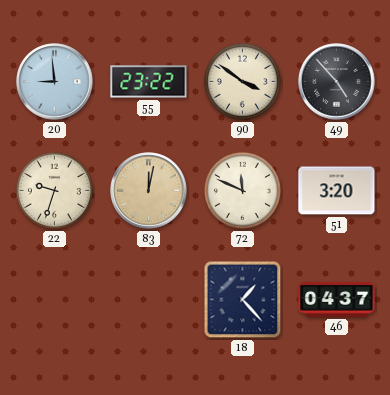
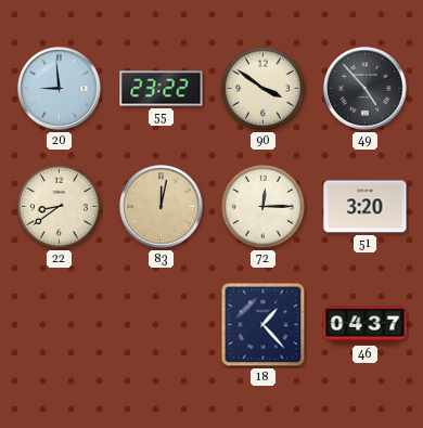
22: 9:33 -> 8:39 (59, 206)
72: 11:49 -> 12:15 (262, 206)
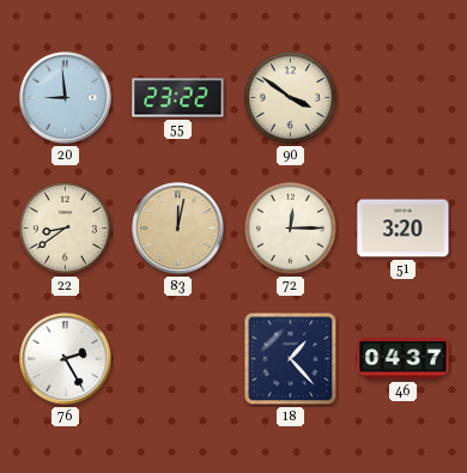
49: 4:53 -> none (366, 89)
76: none -> 2:25 (66, 359)
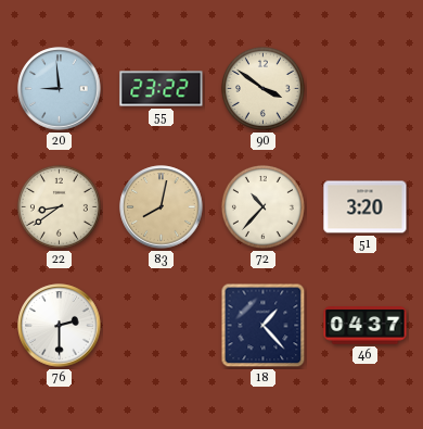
83: 12:02 -> 8:02 (162, 207)
72: 12:15 -> 10:37 (262, 206)
76: 2:25 -> 2:30 (60, 326)
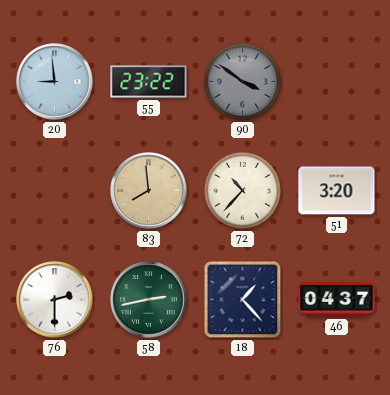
90 dial: cream -> grey (242, 81)
22: 8:39 -> none (59, 206)
83: 8:02 -> 7:59 (149, 191)
58: none -> 2:43 (149, 300)
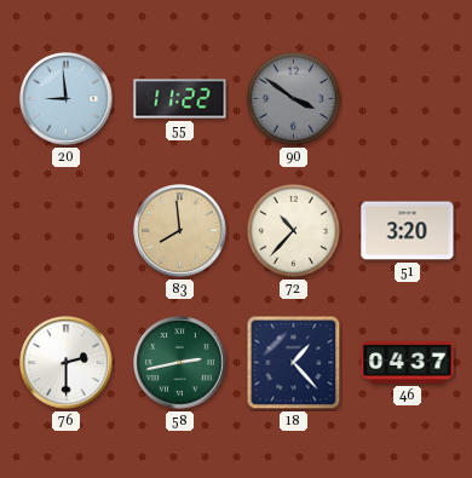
55: 23:22 -> 11:22 (180, 99)
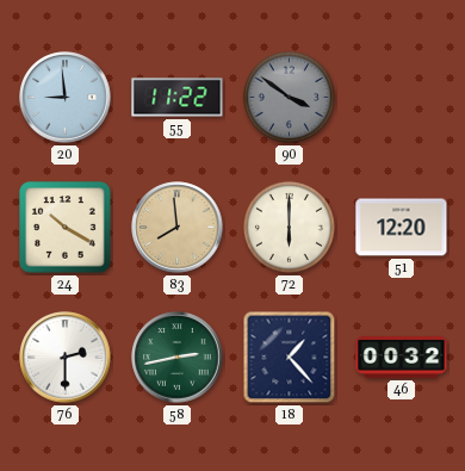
24: none -> 10:20 (66, 228)
72: 10:37 -> 6:00 (289, 227)
51: 3:20 -> 12:20 (402, 228)
46: 04:37 -> 00:32 (402, 358)
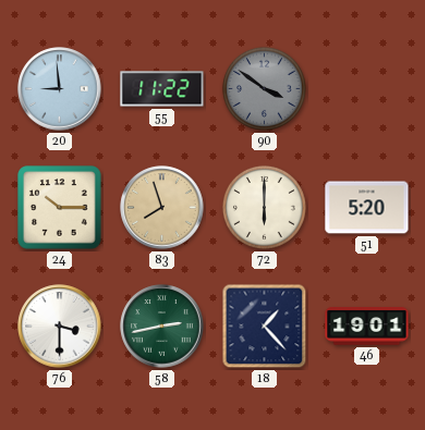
24: 10:20 -> 10:15 (60, 208)
83: 7:59 -> 7:57 (162, 208)
51: 12:20 -> 5:20 (367, 208)
76: 2:30 -> 3:30 (60, 327)
46: 00:32 -> 19:01 (367, 327)
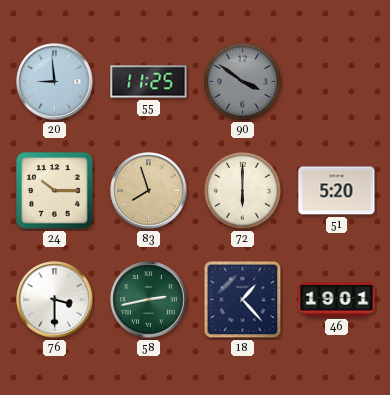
55: 11:22 -> 11:25 (149, 82)
